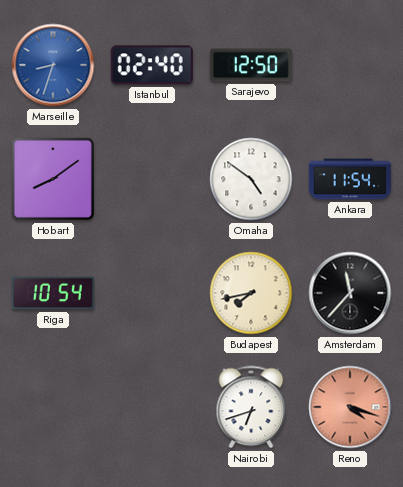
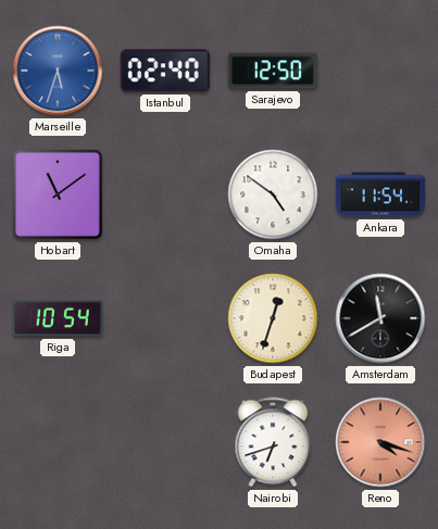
Marseille: 8:33 -> 5:33 (58, 71)
Hobart: 8:09 -> 11:09 (58, 194)
Budapest: 7:43 -> 12:33 (273, 318)
Amsterdam: 11:37 -> 11:40 (380, 318)
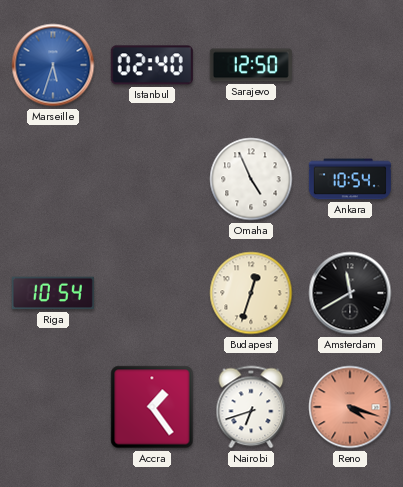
Hobart: 11:09 -> none (58, 194)
Omaha: 4:51 -> 4:56 (251, 179)
Ankara: 11:54 -> 10:54 (350, 179)
Accra: none -> 1:24 (152, 407)
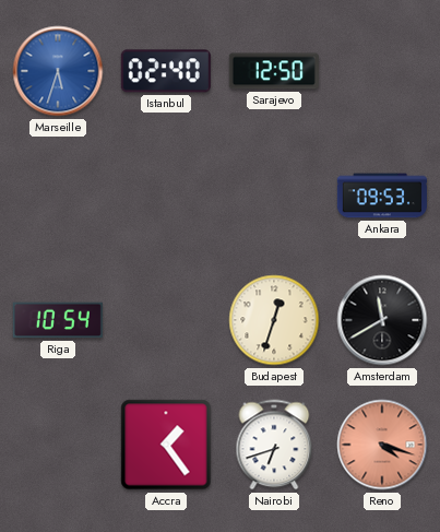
Omaha: 4:56 -> none (251, 179)
Ankara: 10:54 -> 09:53 (382, 196)
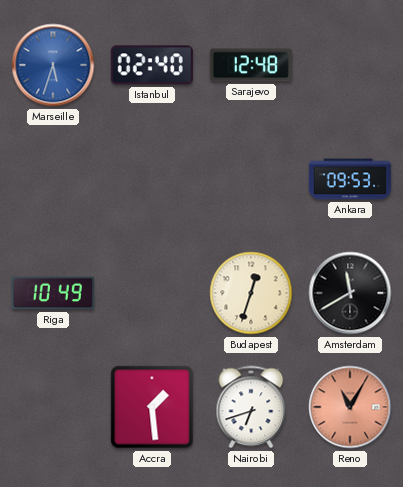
Sarajevo: 12:50 -> 12:48 (251, 65)
Riga: 10:54 -> 10:49 (53, 293)
Accra: 1:24 -> 1:29 (152, 407)
Reno: 4:18 -> 11:05 (350, 407)
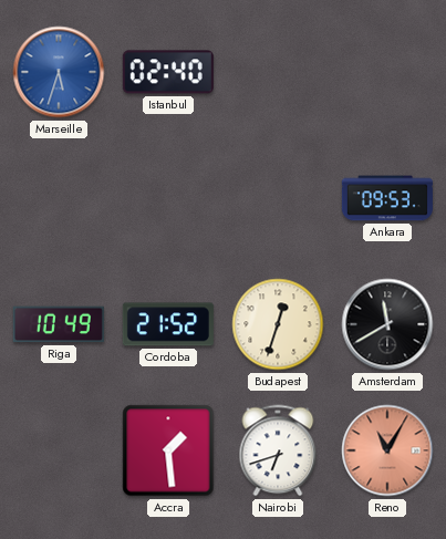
Sarajevo: 12:48 -> none (251, 65)
Cordoba: none -> 21:52 (168, 324)
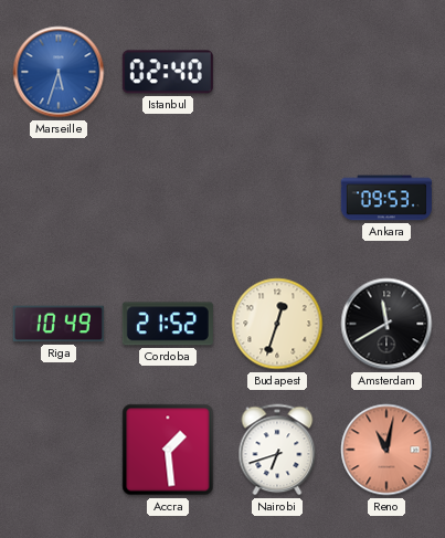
Reno: 11:05 -> 11:02 (386, 450)
